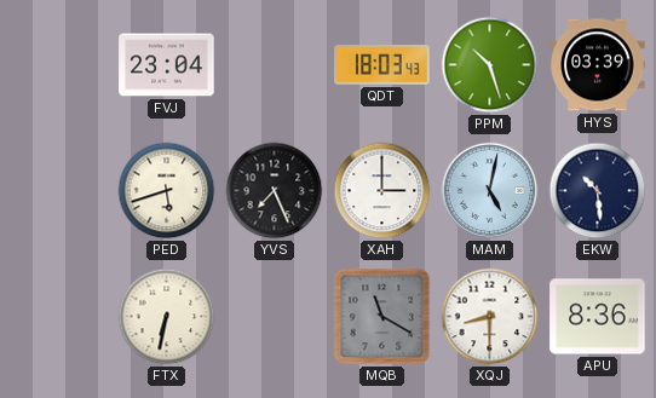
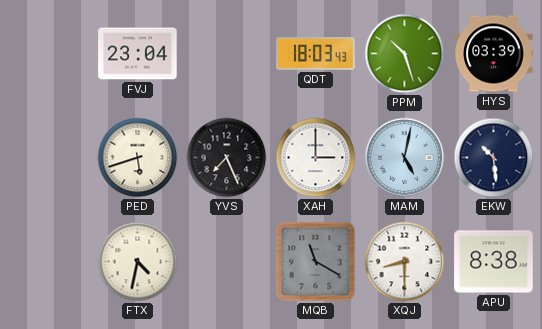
FTX: 6:32 -> 4:32 (138, 262)
APU: 8:36 -> 8:38 (494, 262)
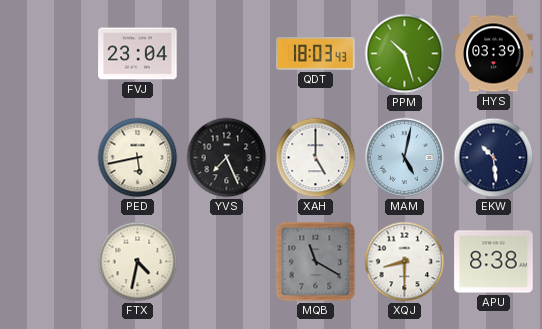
PED: 5:42 -> 5:43 (138, 158)
XAH: 3:00 -> 5:00 (316, 158)
